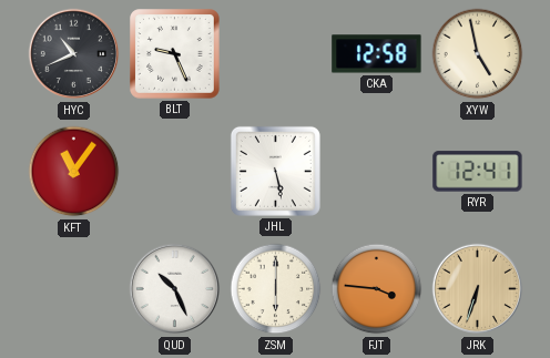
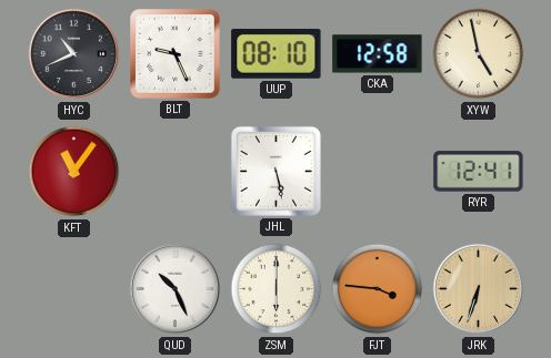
UUP: none -> 08:10 (277, 53)
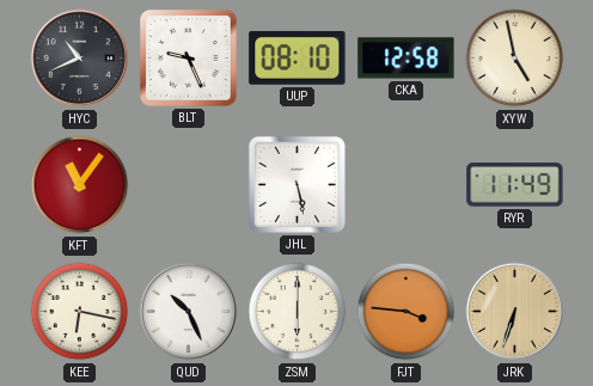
RYR: 12:41 -> 11:49 (515, 185)
KEE: none -> 6:17 (80, 312)
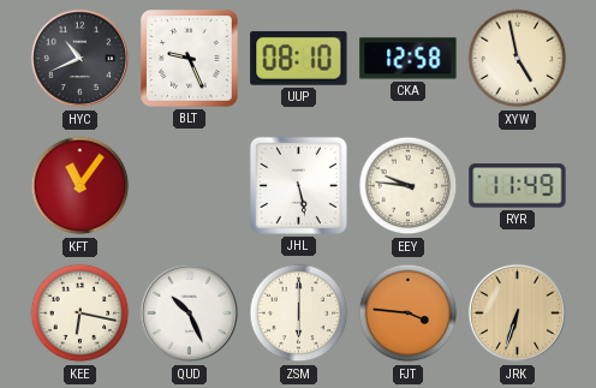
EEY: none -> 9:46 (409, 186)
